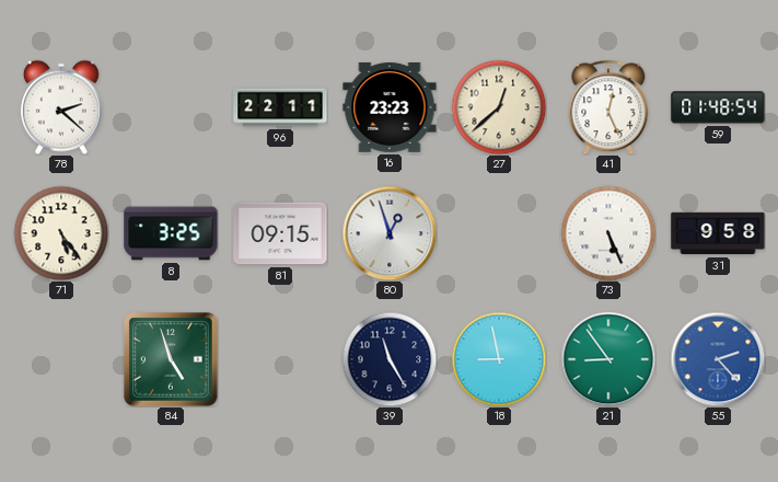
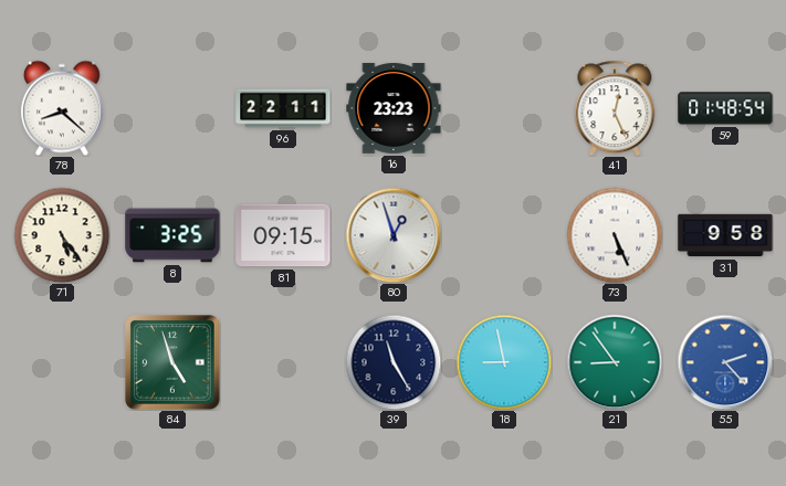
78: 2:22 -> 8:22 (62, 108)
27: 12:38 -> none (499, 107)
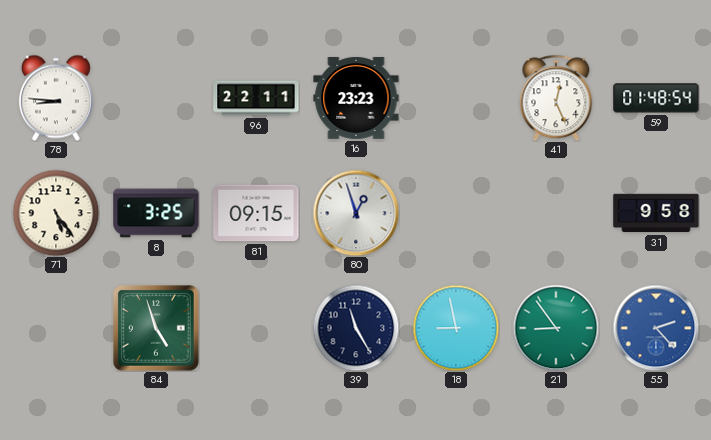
78: 8:22 -> 8:46 (56, 98)
73: 5:26 -> none (615, 235)
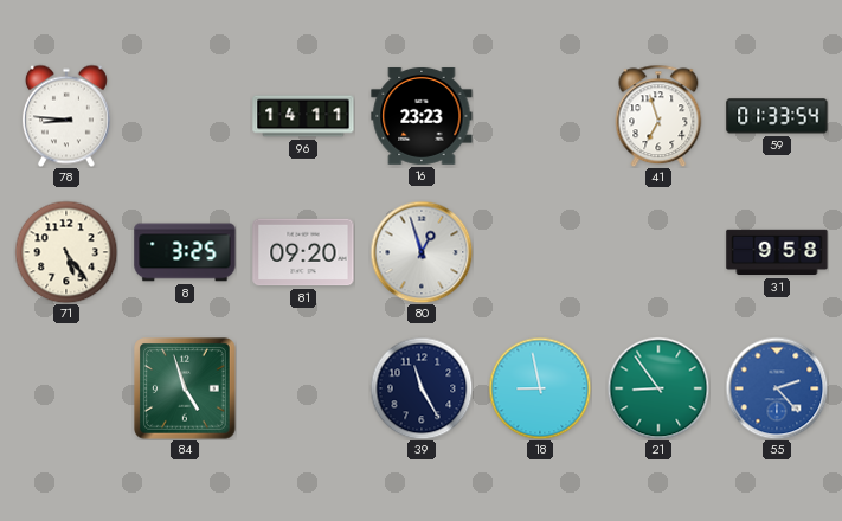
96: 22:11 -> 14:11 (303, 116)
41: 12:26 -> 6:57 (658, 116)
59: 01:48 -> 01:33 (777, 116)
81: 09:15 -> 09:20 (303, 252)
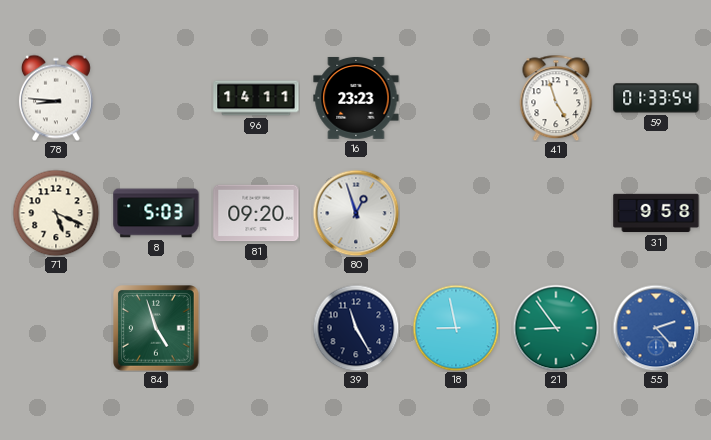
41: 6:57 -> 4:57 (556, 98)
71: 5:24 -> 5:19 (56, 213)
8: 3:25 -> 5:03 (156, 213)
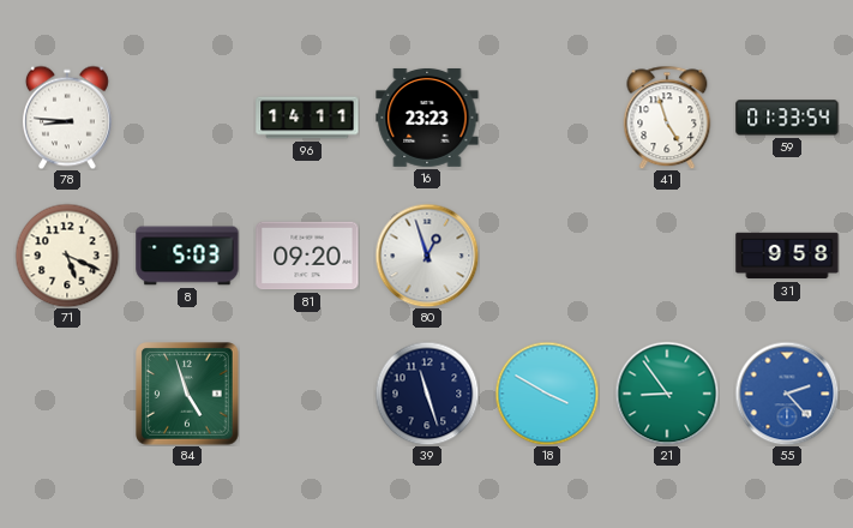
39: 11:25 -> 11:27 (427, 394)
18: 8:58 -> 3:50 (547, 394)
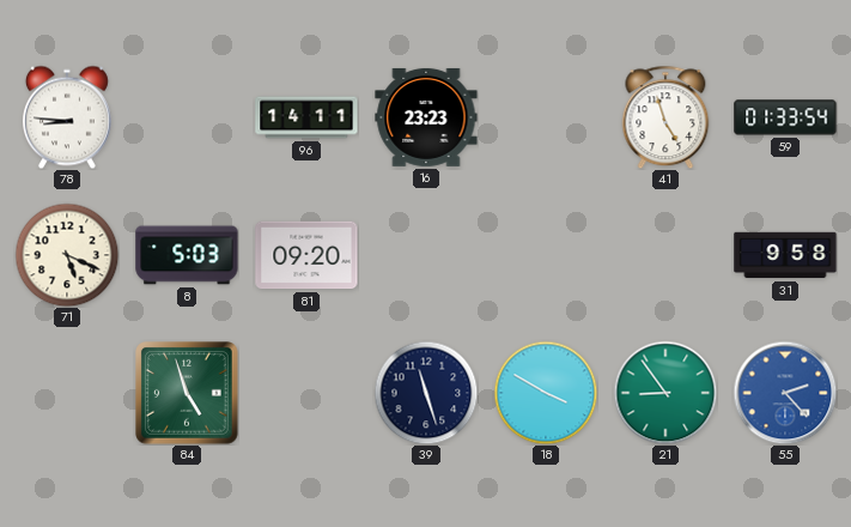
80: 12:57 -> none (427, 256)
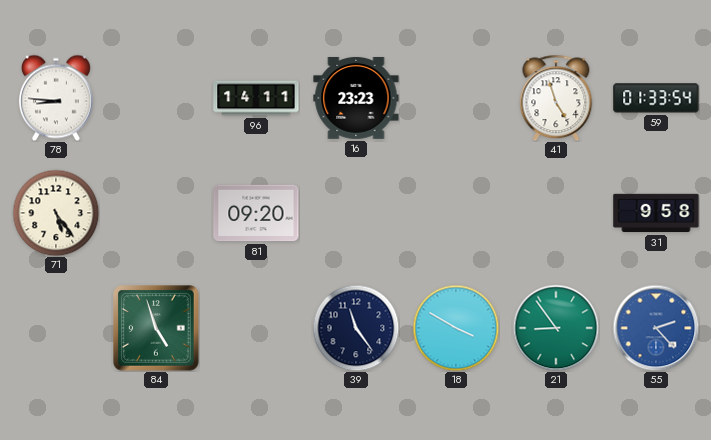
71: 5:19 -> 5:24 (56, 213)
8: 5:03 -> none (187, 255)
39: 11:27 -> 11:24 (356, 328)
